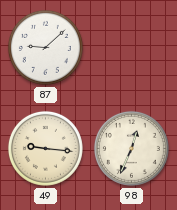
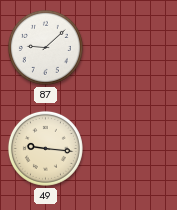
98: 12:34 -> none (131, 148)
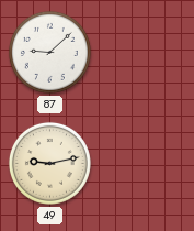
49: 9:16 -> 9:13 (49, 163)
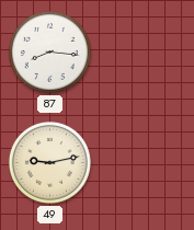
87: 9:08 -> 8:16 (49, 51)
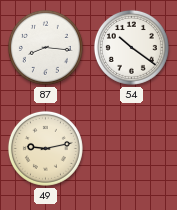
54: none -> 10:21 (131, 47)
